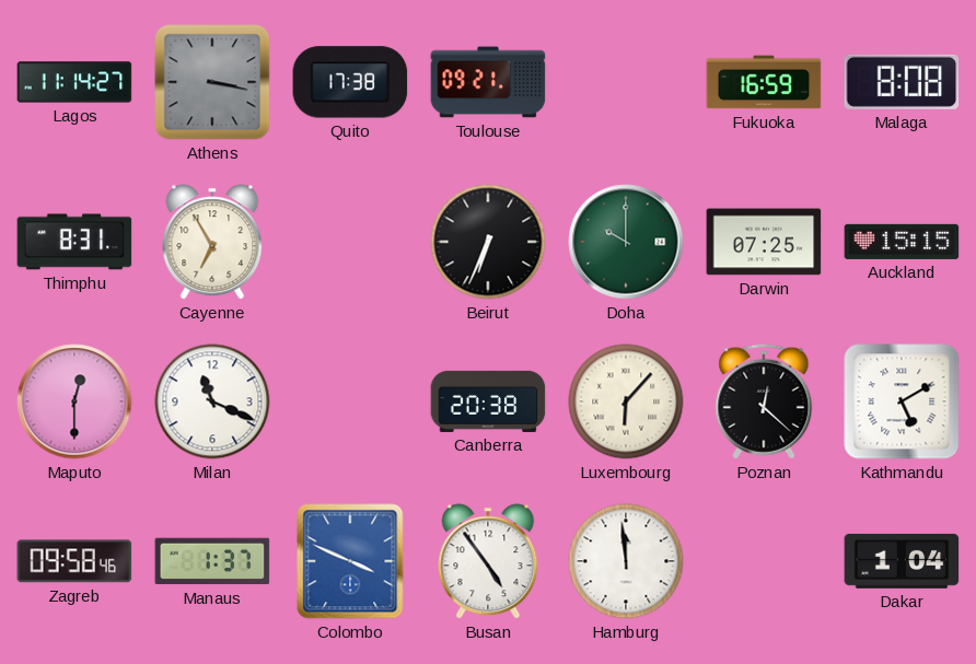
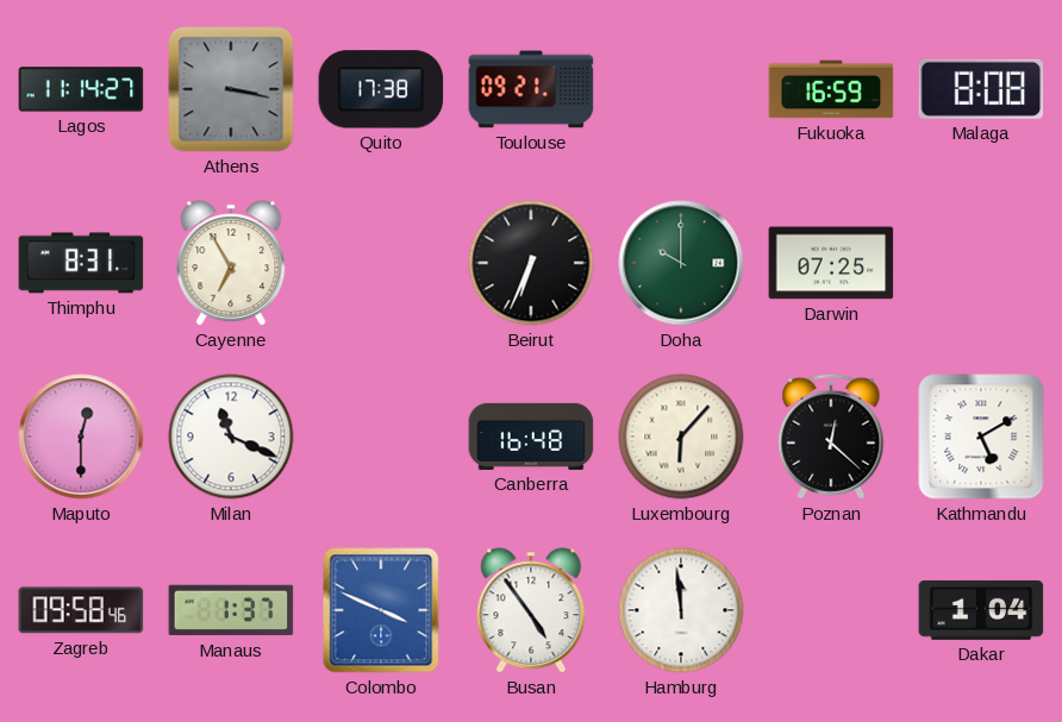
Auckland: 15:15 -> none (902, 242)
Canberra: 20:38 -> 16:48 (531, 437)
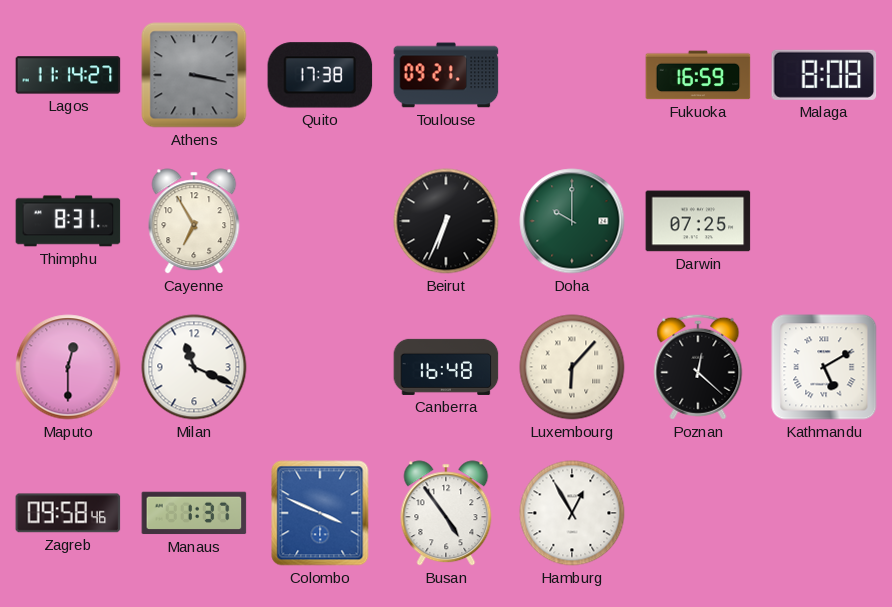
Hamburg: 11:59 -> 12:55 (572, 513)
Dakar: 1:04 -> none (981, 610)
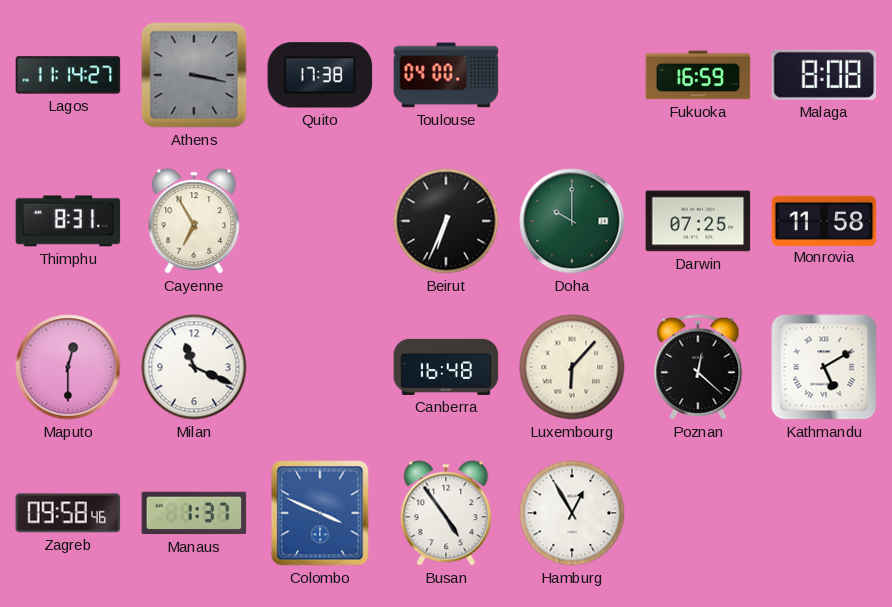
Toulouse: 09:21 -> 04:00 (446, 75)
Monrovia: none -> 11:58 (824, 220)
